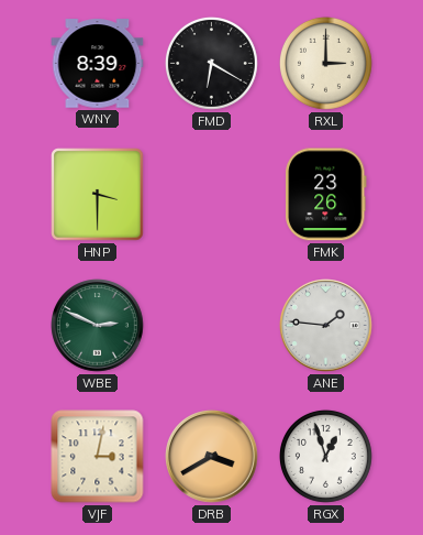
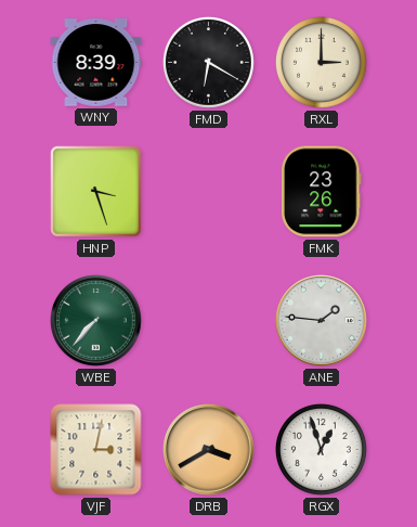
HNP: 3:30 -> 3:27 (96, 192)
WBE: 2:49 -> 7:37 (96, 321)
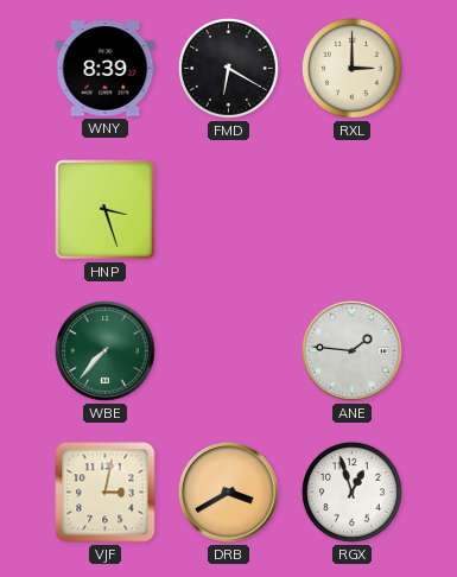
FMK: 23:26 -> none (322, 192)
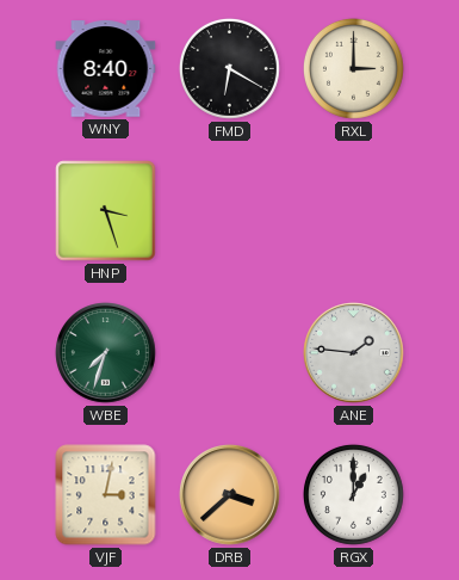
WNY: 8:39 -> 8:40 (106, 69)
WBE: 7:37 -> 7:33 (106, 353)
DRB: 3:40 -> 3:38 (230, 495)
RGX: 12:57 -> 1:00 (353, 494)
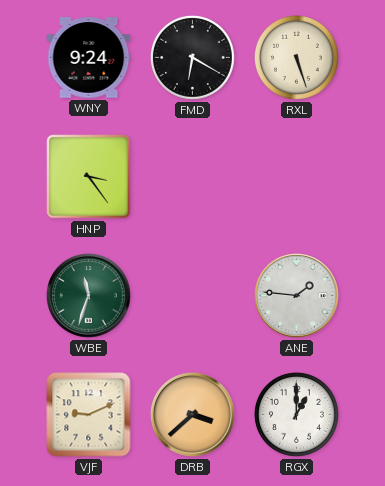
WNY: 8:40 -> 9:24 (89, 58)
RXL: 3:00 -> 5:27 (296, 57)
HNP: 3:27 -> 3:24 (89, 177)
WBE: 7:33 -> 11:33 (89, 296)
VJF: 3:02 -> 9:11 (89, 415)
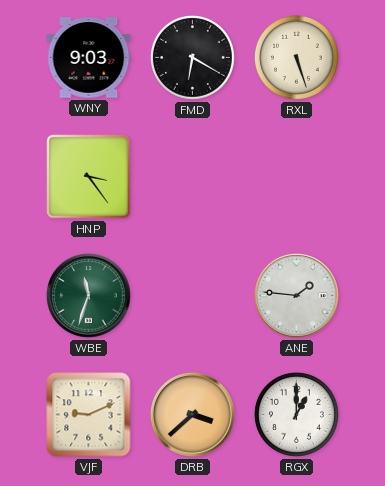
WNY: 9:24 -> 9:03 (89, 58)
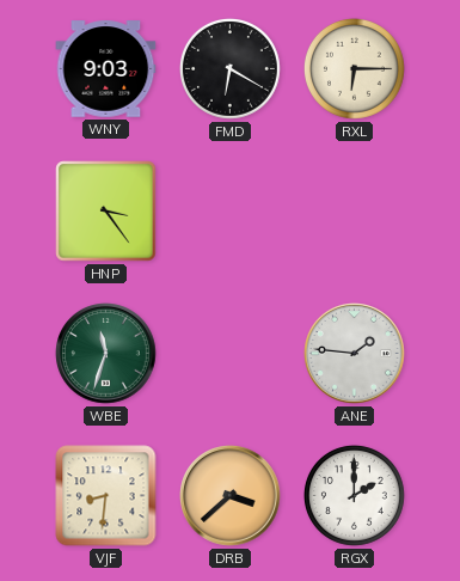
RXL: 5:27 -> 6:15 (354, 68)
VJF: 9:11 -> 8:31 (106, 496)
RGX: 1:00 -> 2:00 (354, 495)
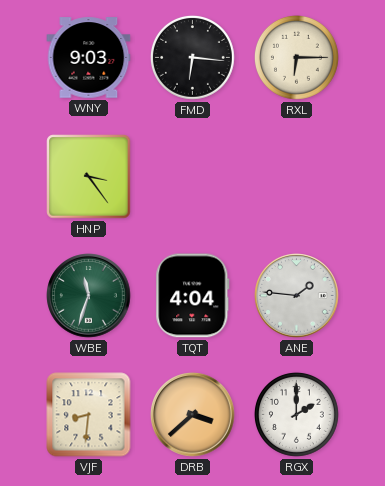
FMD: 6:20 -> 6:16 (192, 57)
TQT: none -> 4:04 (193, 296)
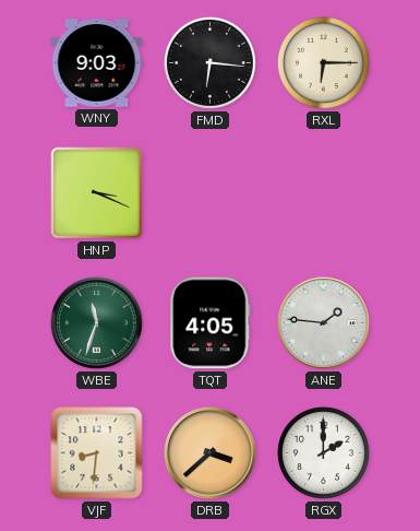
HNP: 3:24 -> 3:19 (97, 193)
TQT: 4:04 -> 4:05 (211, 323)
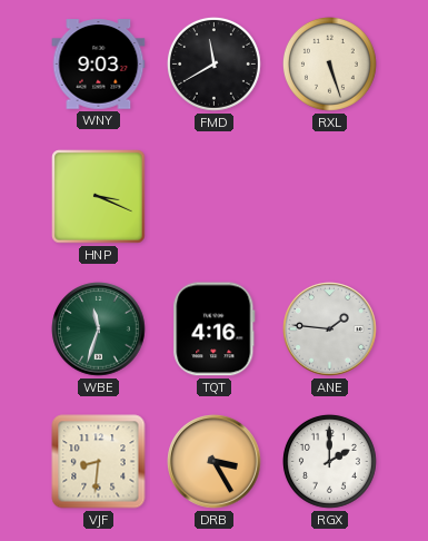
FMD: 6:16 -> 11:40 (213, 63)
RXL: 6:15 -> 5:27 (329, 63)
TQT: 4:05 -> 4:16 (215, 329)
DRB: 3:38 -> 3:25 (215, 462)
